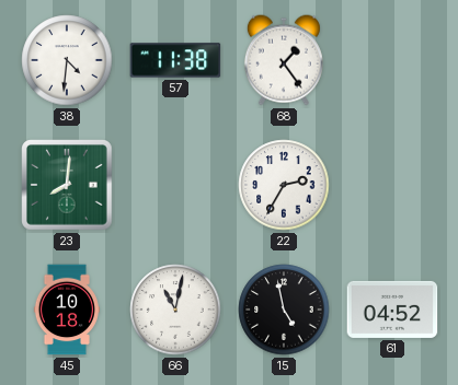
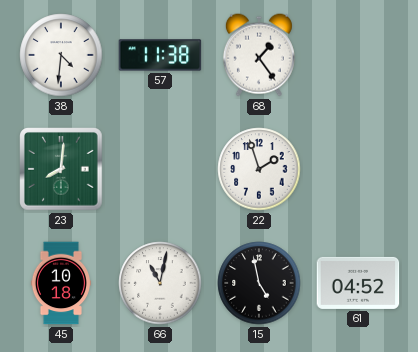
22: 2:35 -> 1:57 (259, 169)
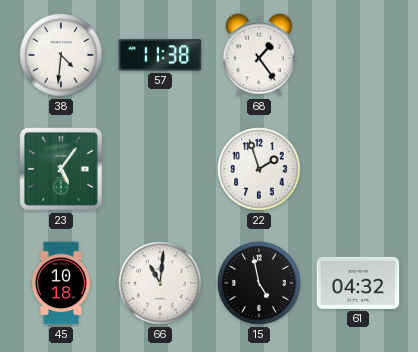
23: 8:01 -> 5:06 (61, 169)
66: 11:02 -> 11:01 (160, 283)
61: 04:52 -> 04:32 (358, 283)
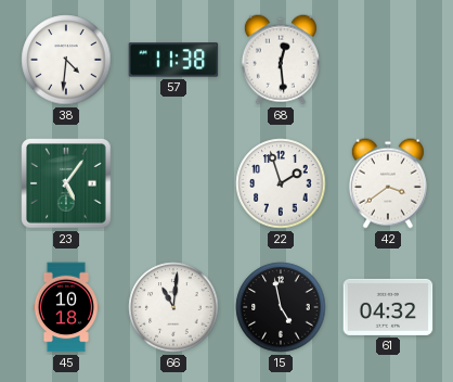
68: 1:24 -> 12:29 (281, 60)
42: none -> 3:39 (388, 183)
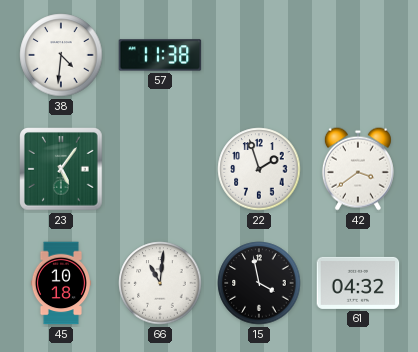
68: 12:29 -> none (281, 60)
15: 4:58 -> 3:58 (259, 283)
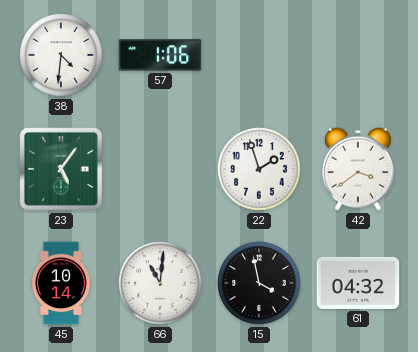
57: 11:38 -> 1:06 (160, 55)
45: 10:18 -> 10:14 (61, 283)
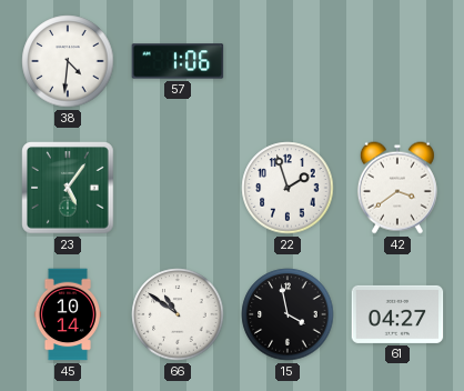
66: 11:01 -> 10:51 (178, 314)
61: 04:32 -> 04:27 (397, 314)
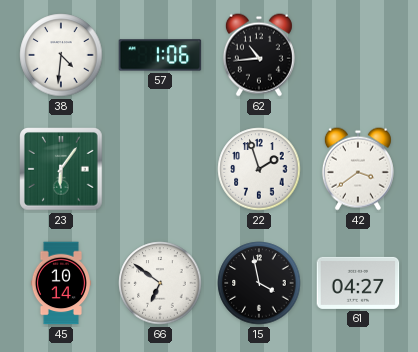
62: none -> 10:44 (259, 55)
23: 5:06 -> 6:06 (61, 169)
66: 10:51 -> 6:51 (160, 283)
